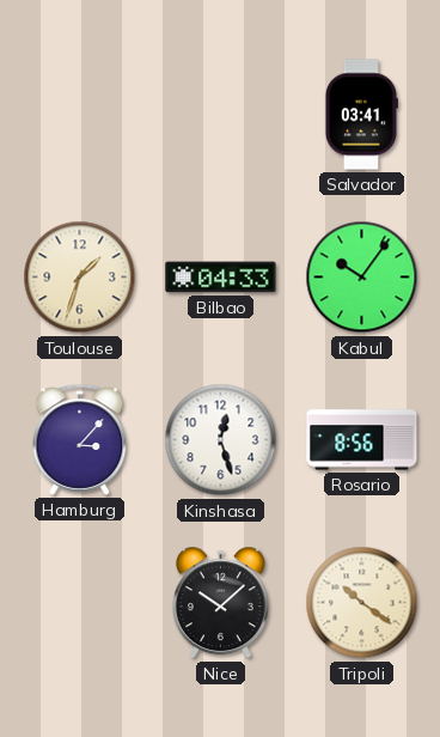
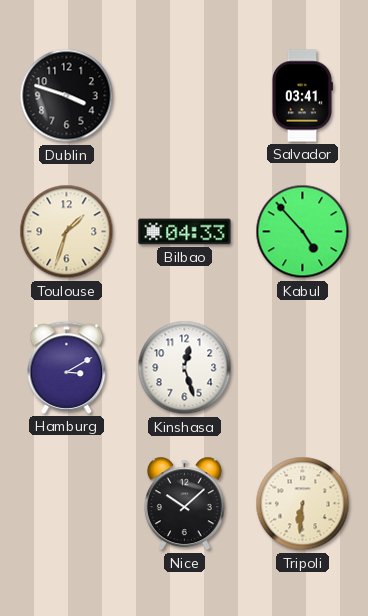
Dublin: none -> 3:48 (67, 96)
Kabul: 10:06 -> 4:53 (303, 232)
Hamburg: 3:07 -> 3:10 (67, 367)
Rosario: 8:56 -> none (362, 440)
Tripoli: 10:21 -> 6:31 (303, 504)
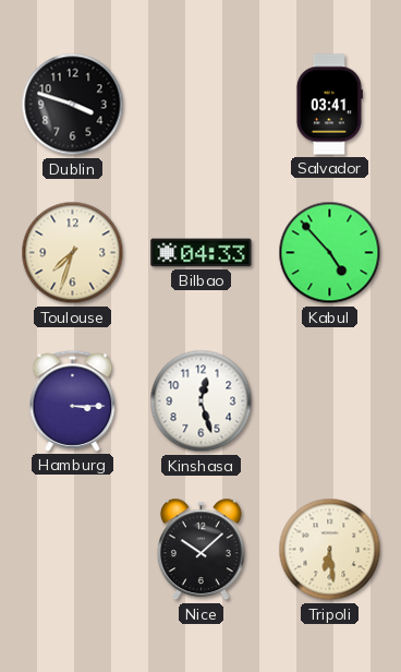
Toulouse: 1:33 -> 7:33 (73, 253)
Hamburg: 3:10 -> 3:15 (73, 400)
Tripoli: 6:31 -> 6:29 (330, 550)
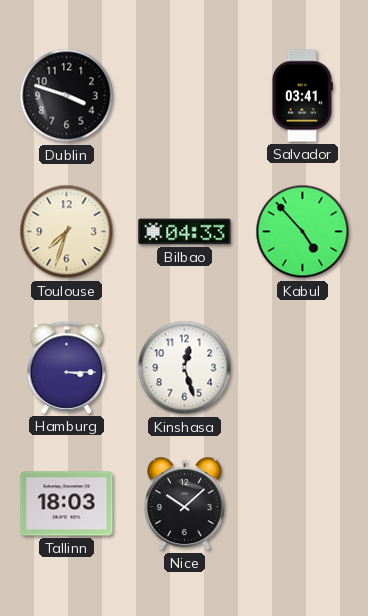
Tallinn: none -> 18:03 (67, 504)
Tripoli: 6:29 -> none (330, 550)
